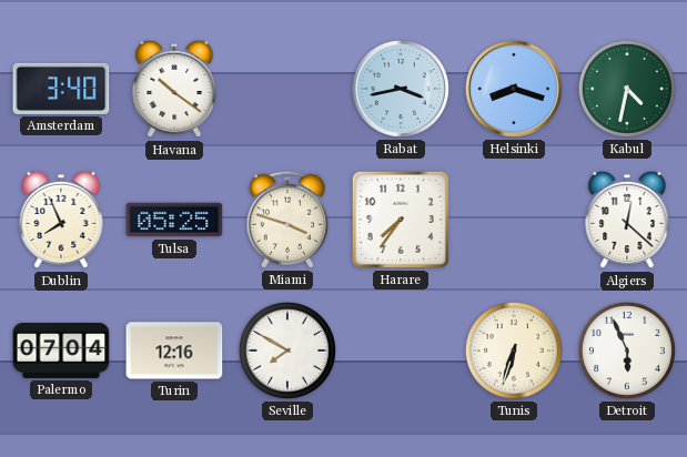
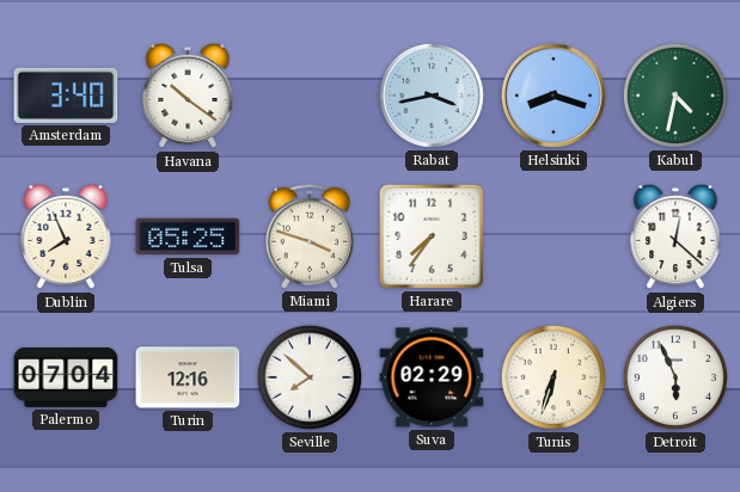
Seville: 7:50 -> 7:52 (310, 377)
Suva: none -> 02:29 (432, 377)
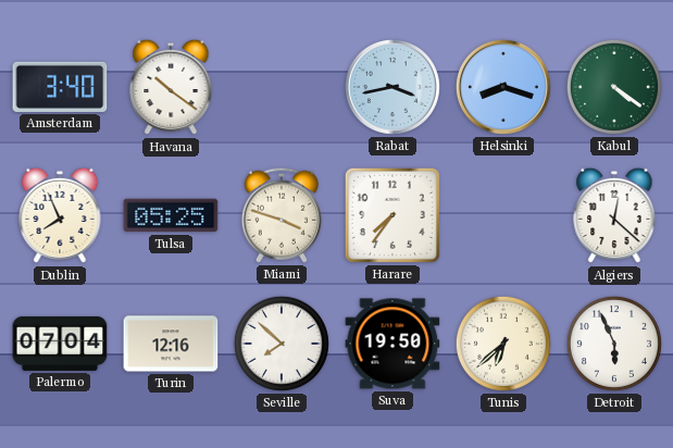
Kabul: 4:32 -> 4:21 (614, 87)
Suva: 02:29 -> 19:50 (392, 344)
Tunis: 6:33 -> 6:38 (503, 344)
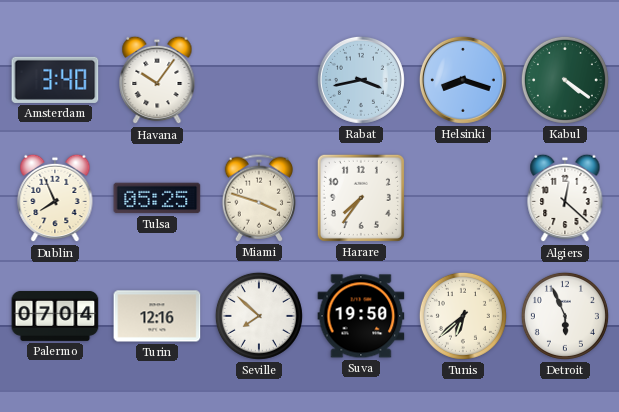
Havana: 10:21 -> 10:06 (157, 80)
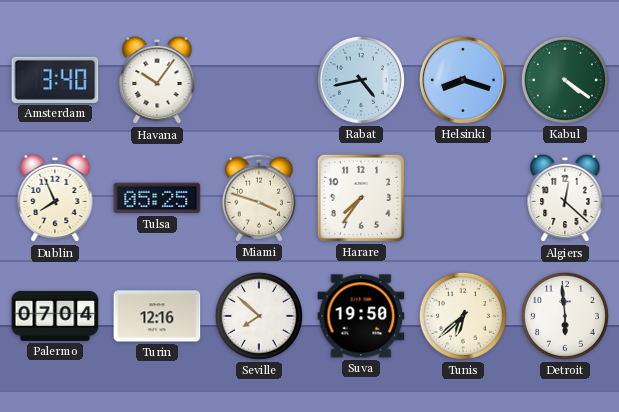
Rabat: 3:43 -> 4:43 (361, 80)
Detroit: 5:56 -> 5:59 (565, 316)
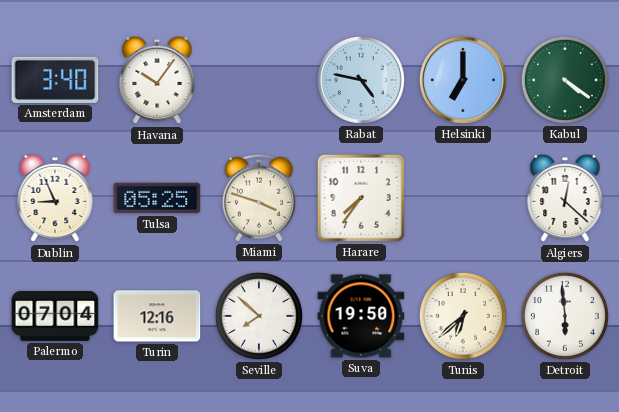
Rabat: 4:43 -> 4:47 (361, 80)
Helsinki: 8:18 -> 7:00 (463, 80)
Dublin: 7:56 -> 8:56 (55, 198)
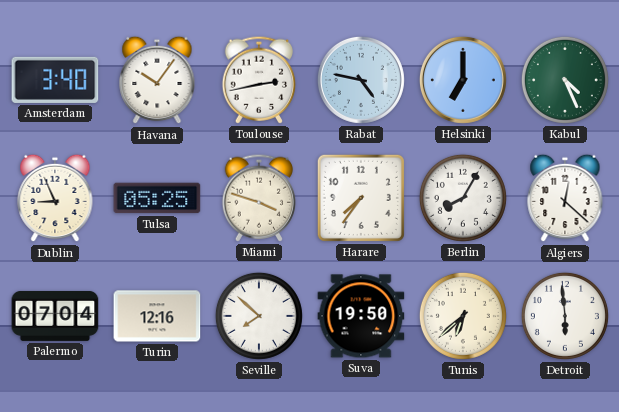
Toulouse: none -> 2:43 (258, 80)
Kabul: 4:21 -> 4:26 (565, 80)
Berlin: none -> 8:05 (463, 198)
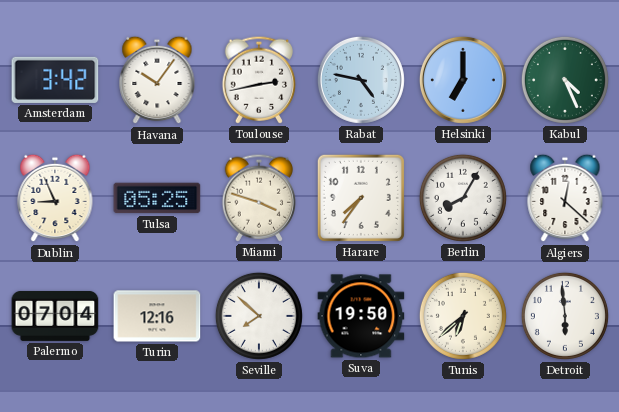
Amsterdam: 3:40 -> 3:42 (55, 80)
